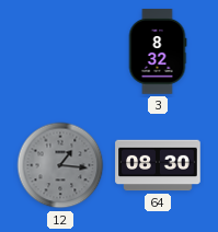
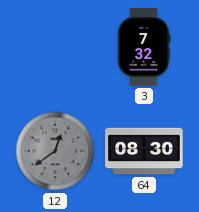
3: 8:32 -> 7:32 (144, 47)
12: 1:16 -> 12:39 (55, 151)
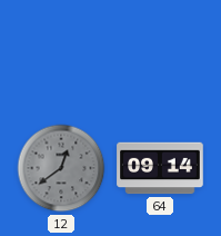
3: 7:32 -> none (144, 47)
64: 08:30 -> 09:14 (160, 168)
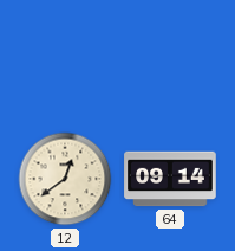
12 dial: grey -> cream (65, 179)
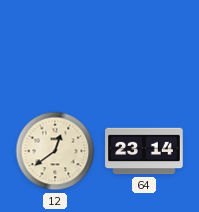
64: 09:14 -> 23:14 (144, 151)
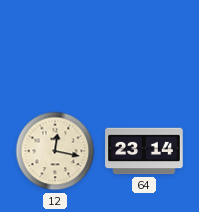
12: 12:39 -> 12:17 (55, 151)
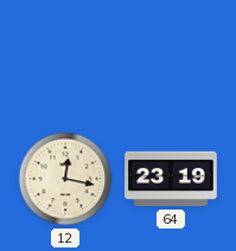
64: 23:14 -> 23:19 (171, 179)
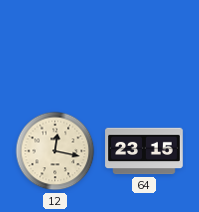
64: 23:19 -> 23:15 (144, 151)
